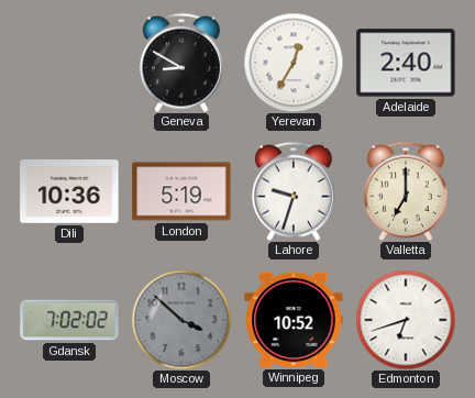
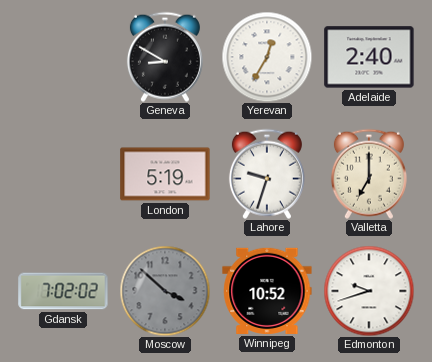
Dili: 10:36 -> none (69, 191)
Edmonton: 6:42 -> 9:42 (369, 291)
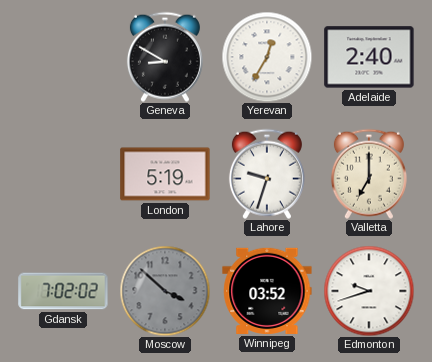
Winnipeg: 10:52 -> 03:52 (267, 291)
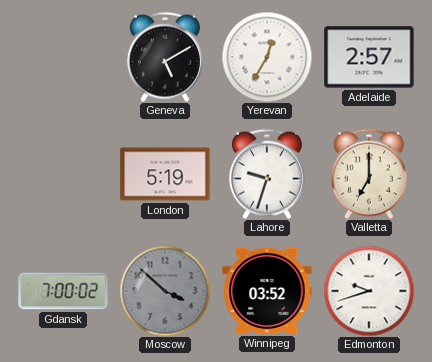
Geneva: 8:50 -> 5:10 (165, 57)
Adelaide: 2:40 -> 2:57 (369, 57)
Gdansk: 7:02 -> 7:00 (63, 291)
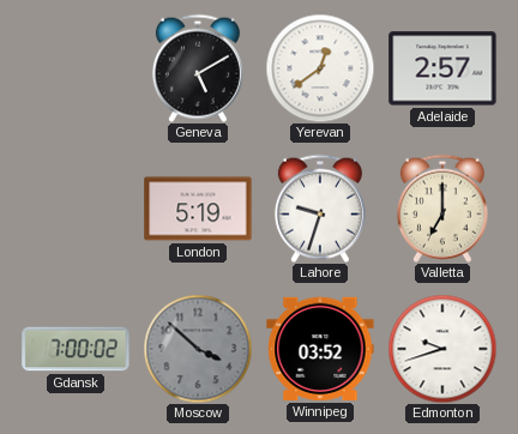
Yerevan: 12:35 -> 12:39 (320, 68)
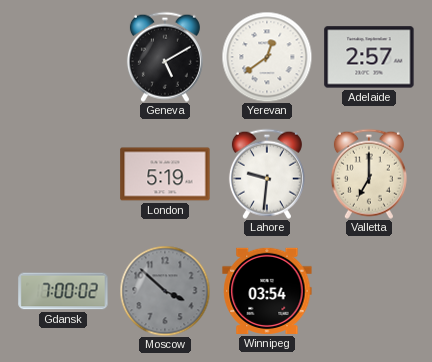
Lahore: 9:33 -> 9:31 (267, 174)
Winnipeg: 03:52 -> 03:54 (267, 291)
Edmonton: 9:42 -> none (442, 349)
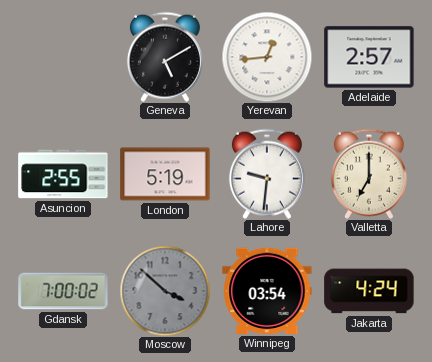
Yerevan: 12:39 -> 12:44 (267, 57)
Asuncion: none -> 2:55 (63, 174)
Jakarta: none -> 4:24 (369, 291)
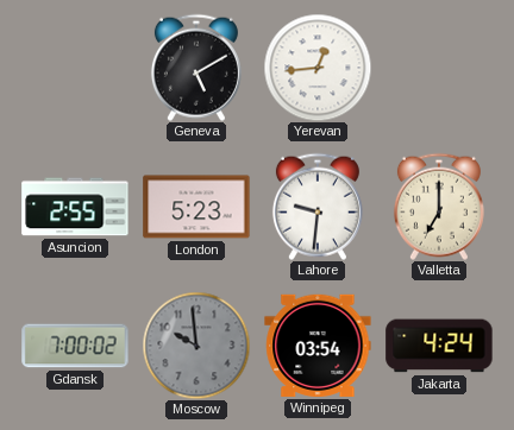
Adelaide: 2:57 -> none (369, 57)
London: 5:19 -> 5:23 (196, 207)
Moscow: 3:52 -> 9:59 (196, 346)
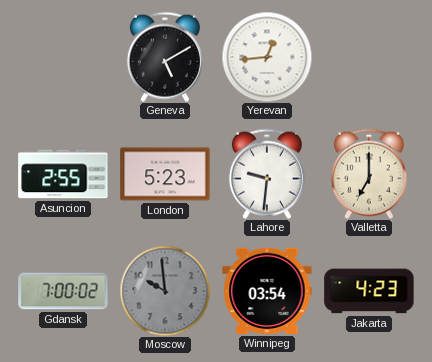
Jakarta: 4:24 -> 4:23 (369, 291)
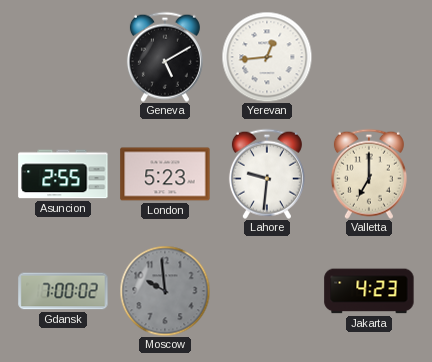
Winnipeg: 03:54 -> none (267, 291)
